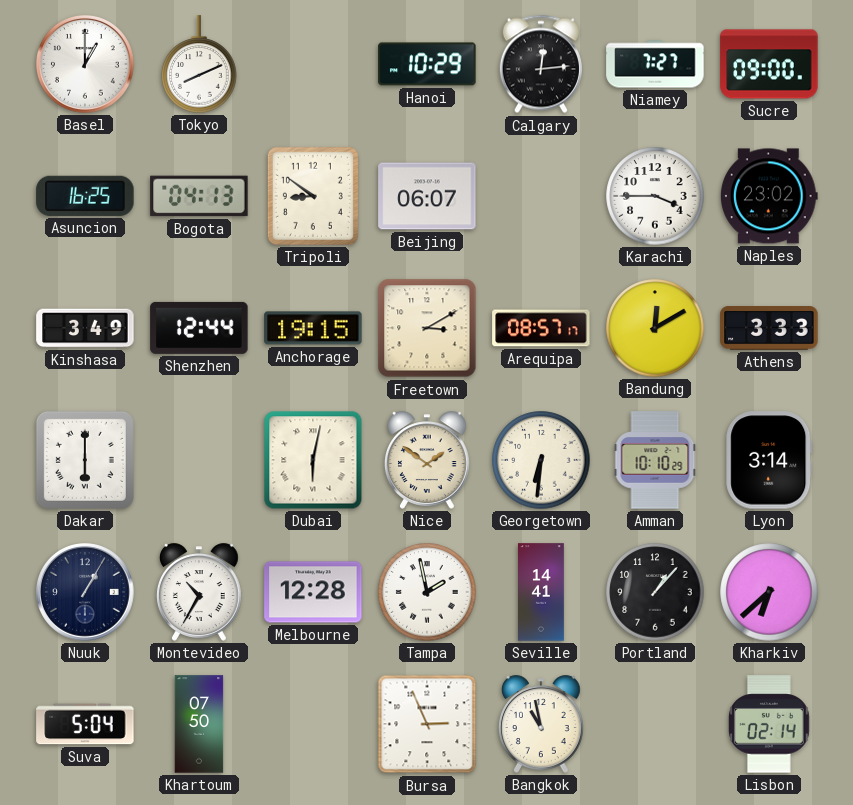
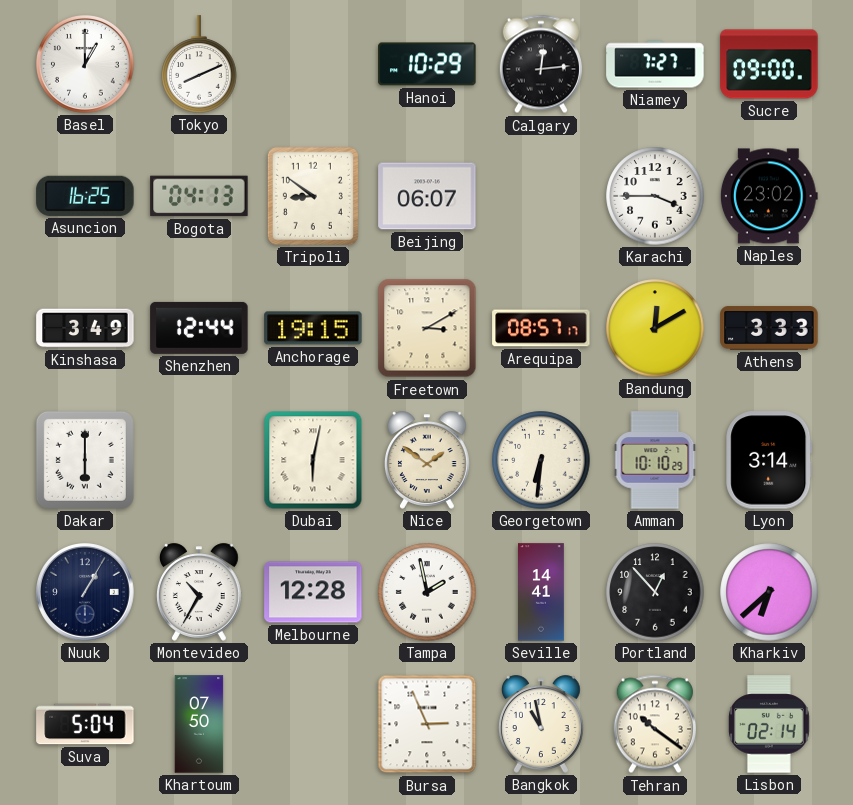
Portland: 1:07 -> 12:53 (655, 592)
Tehran: none -> 10:21 (655, 724)
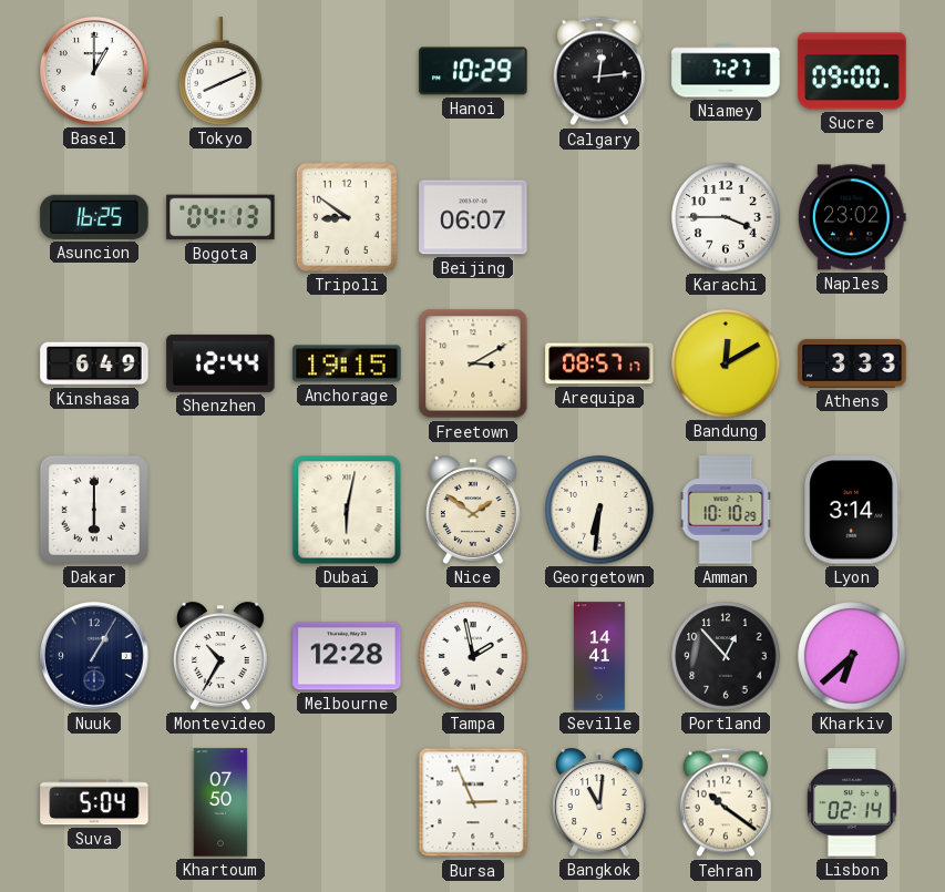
Kinshasa: 3:49 -> 6:49 (94, 363)
Bangkok: 10:58 -> 11:01 (599, 802)
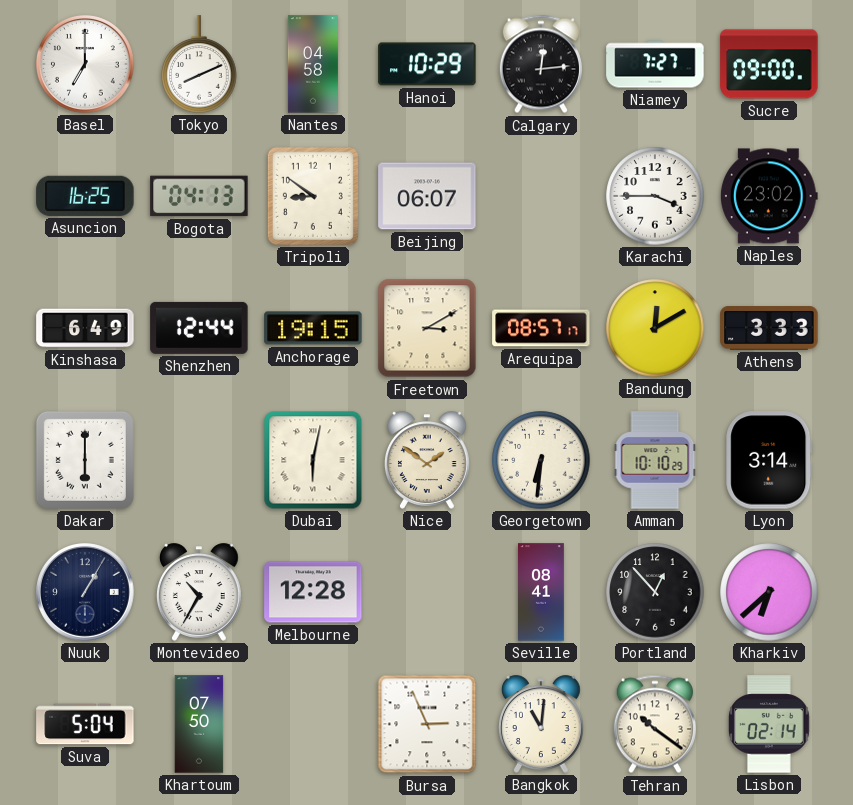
Basel: 1:00 -> 7:00 (86, 65)
Nantes: none -> 04:58 (313, 64)
Tampa: 1:58 -> none (473, 656)
Seville: 14:41 -> 08:41 (542, 592)
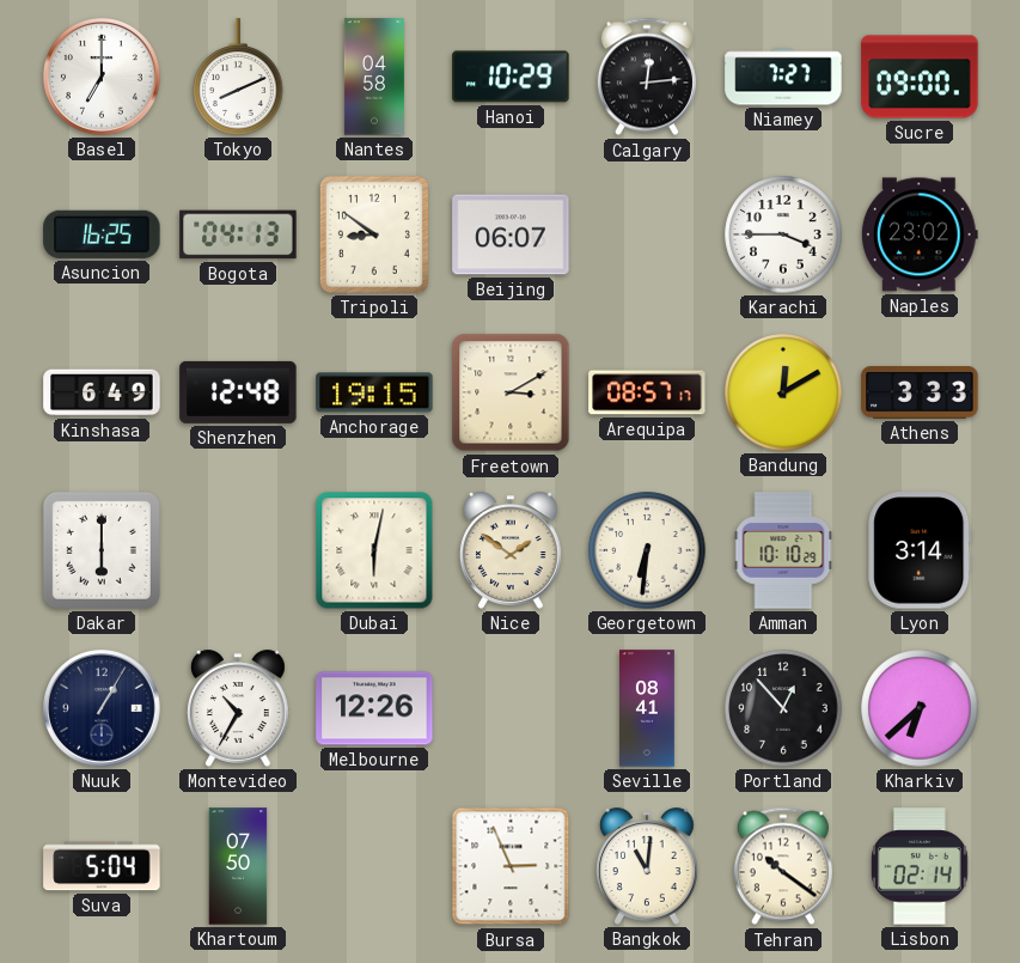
Shenzhen: 12:44 -> 12:48 (238, 392)
Melbourne: 12:28 -> 12:26 (374, 708)
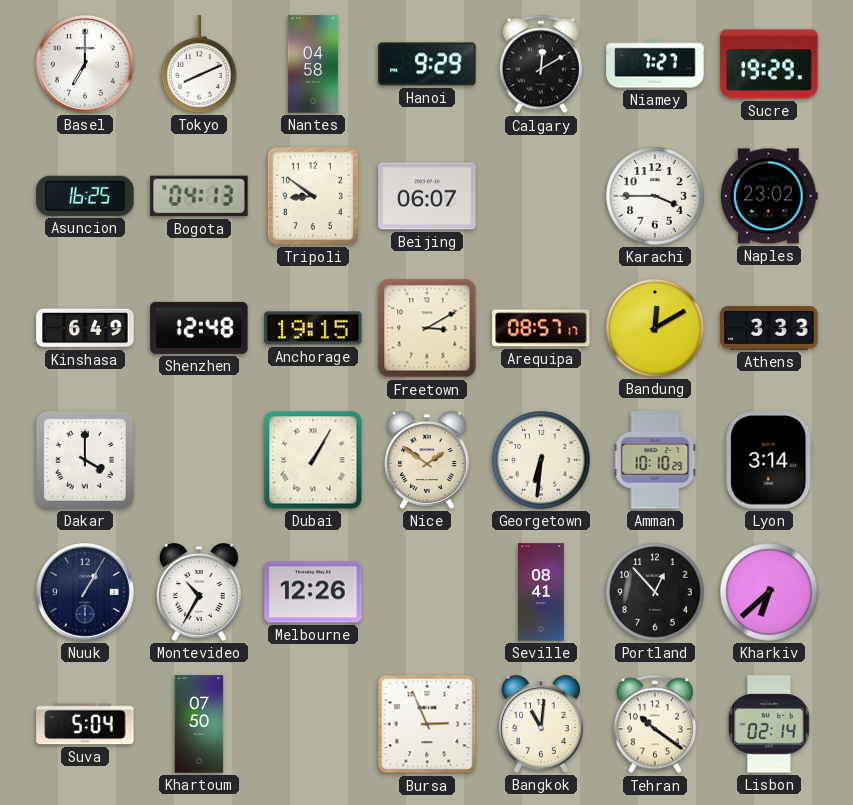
Hanoi: 10:29 -> 9:29 (427, 64)
Calgary: 12:14 -> 12:10 (541, 64)
Sucre: 09:00 -> 19:29 (769, 64)
Dakar: 6:00 -> 4:00 (85, 460)
Dubai: 6:02 -> 1:05 (313, 460)
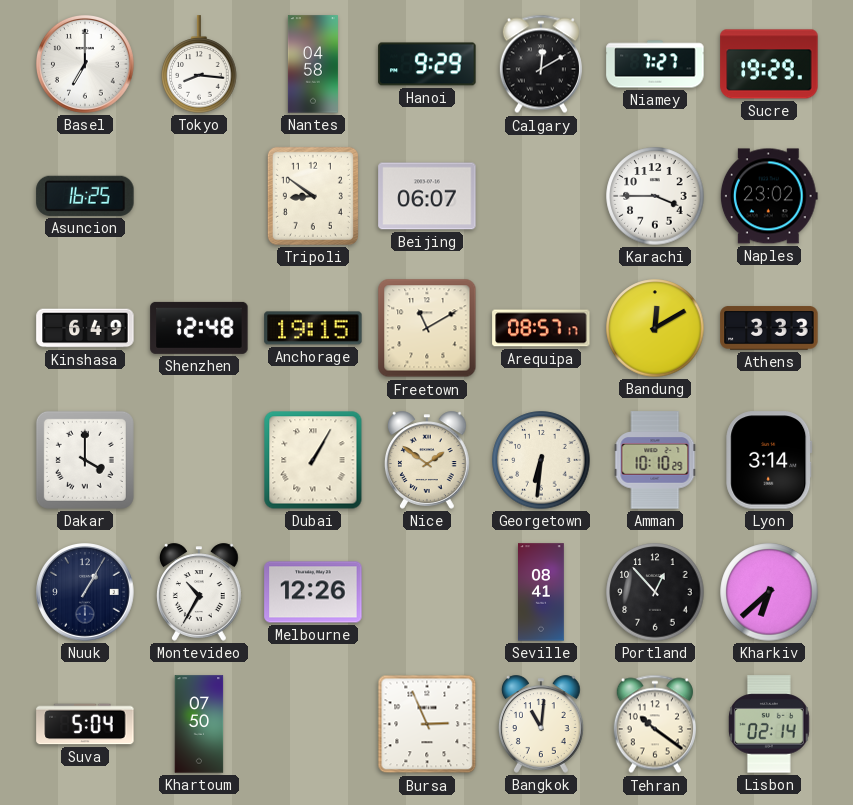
Tokyo: 8:11 -> 8:16 (199, 64)
Bogota: 04:13 -> none (199, 196)
Freetown: 3:10 -> 11:10 (427, 328)
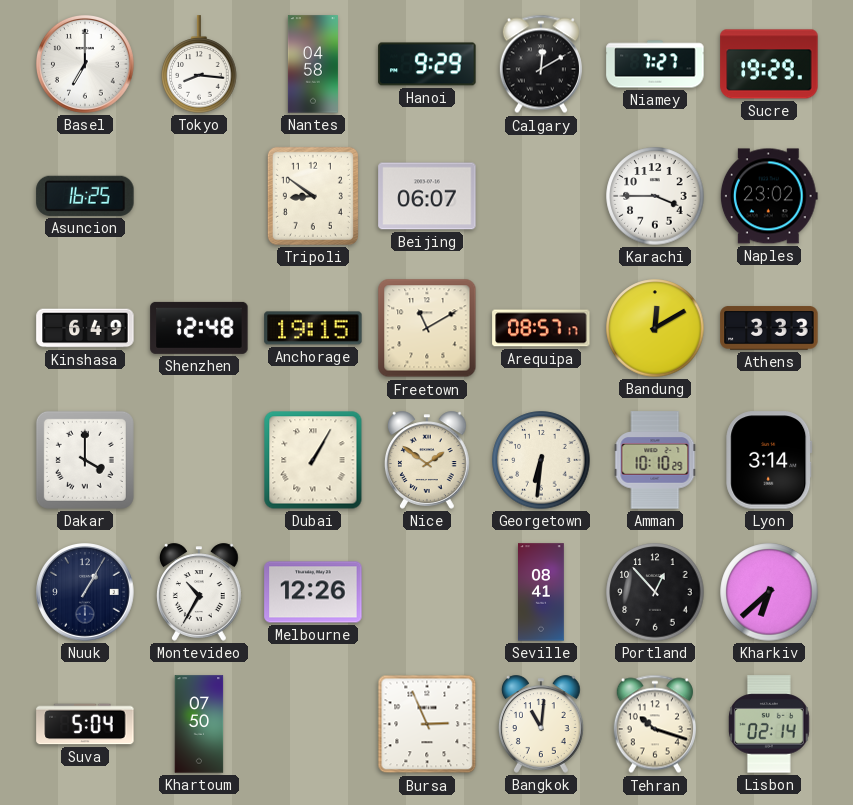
Tehran: 10:21 -> 10:18 (655, 724)
